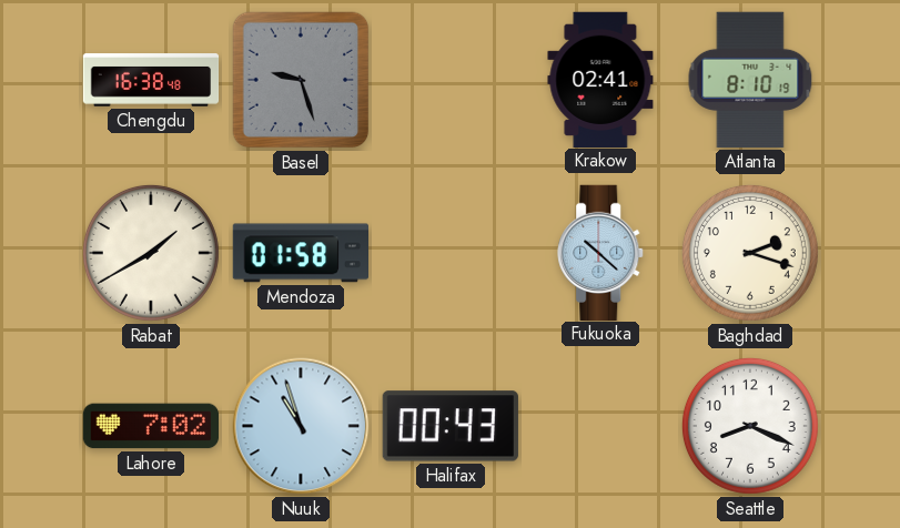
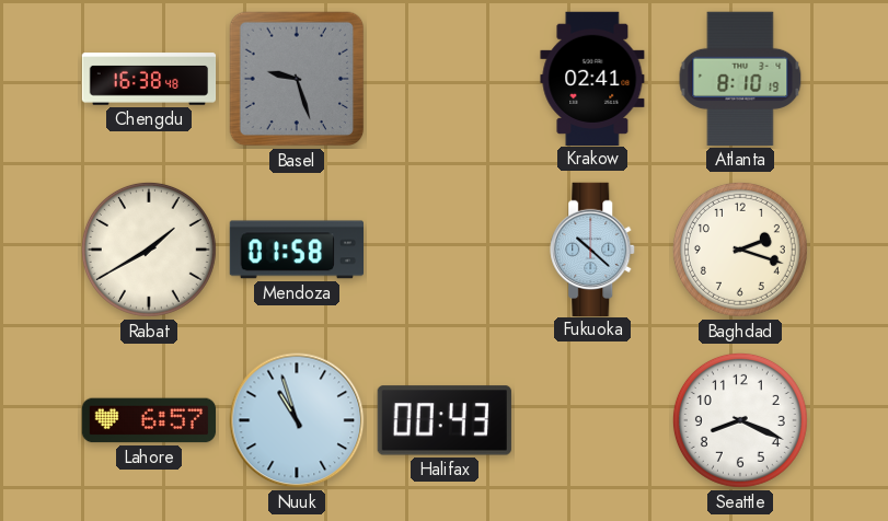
Lahore: 7:02 -> 6:57 (148, 420)
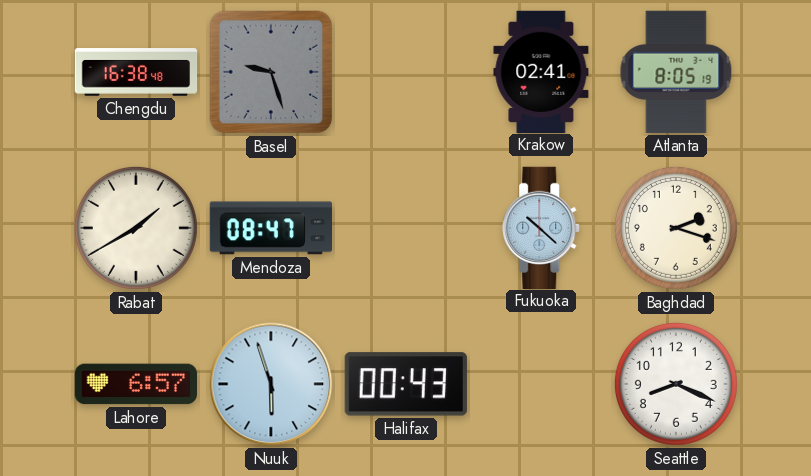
Atlanta: 8:10 -> 8:05 (676, 72)
Mendoza: 01:58 -> 08:47 (270, 228)
Nuuk: 10:57 -> 5:57 (271, 384)
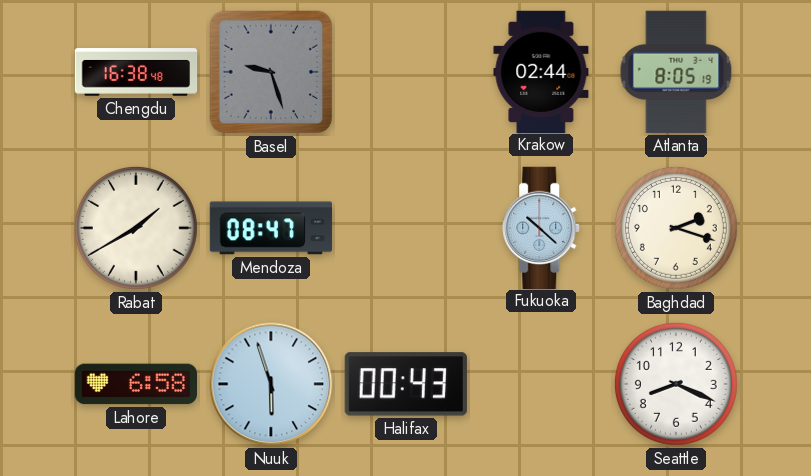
Krakow: 02:41 -> 02:44 (541, 71)
Lahore: 6:57 -> 6:58 (135, 384)
